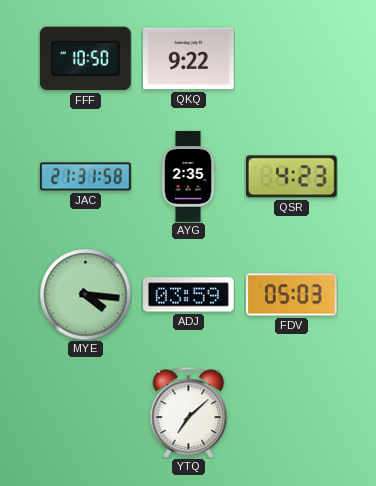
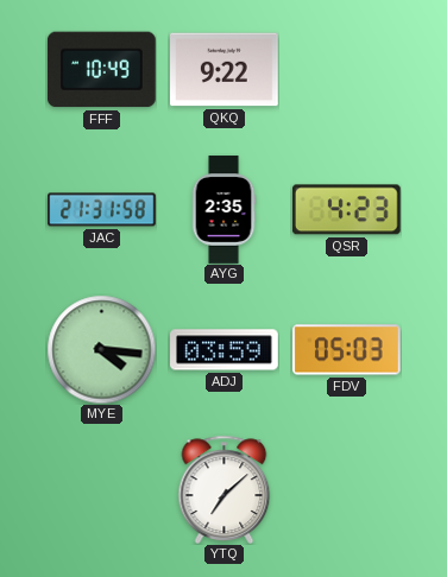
FFF: 10:50 -> 10:49 (101, 70)
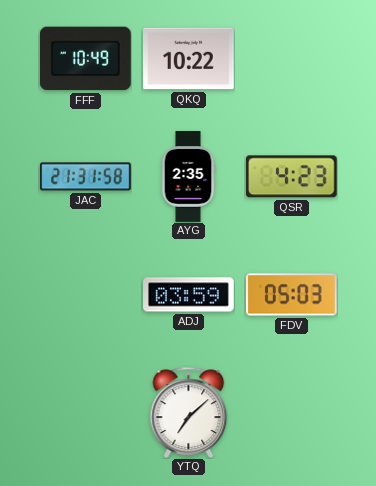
QKQ: 9:22 -> 10:22 (189, 59)
MYE: 4:16 -> none (101, 349)
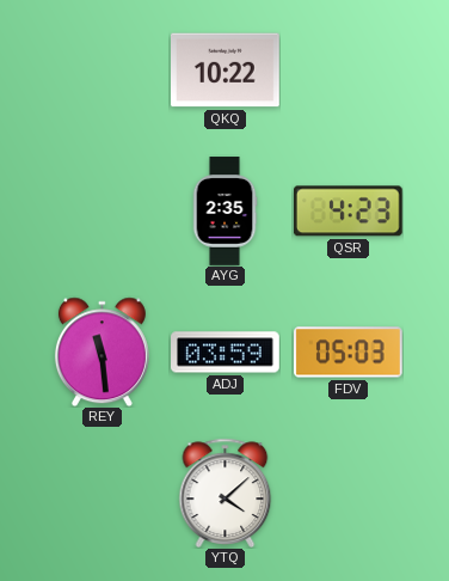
FFF: 10:49 -> none (85, 59)
JAC: 21:31 -> none (86, 177)
REY: none -> 11:29 (102, 351)
YTQ: 7:08 -> 4:08 (226, 493)
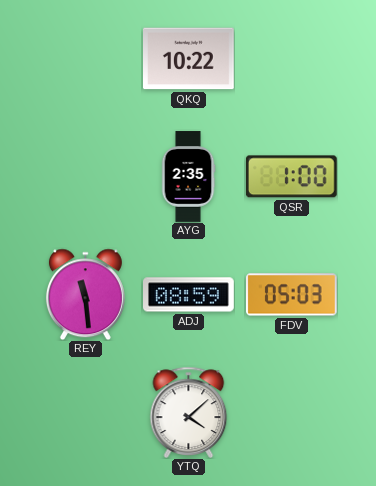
QSR: 4:23 -> 1:00 (291, 177)
ADJ: 03:59 -> 08:59 (189, 295)
